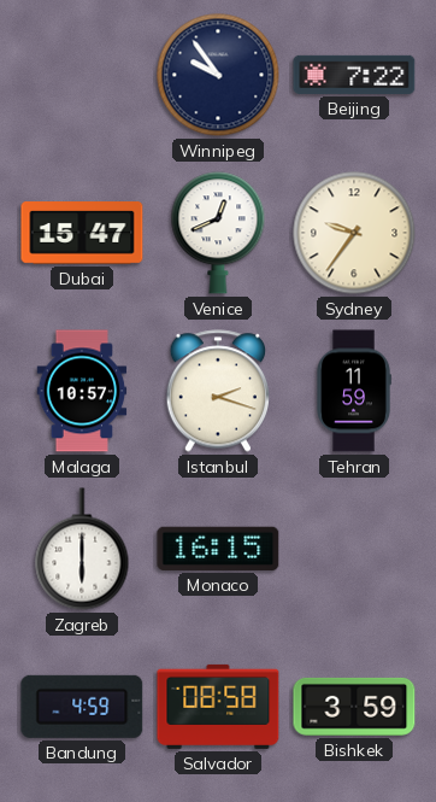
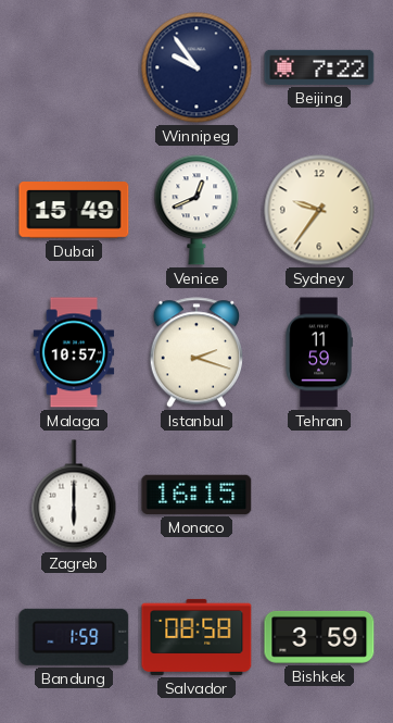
Dubai: 15:47 -> 15:49 (74, 211)
Bandung: 4:59 -> 1:59 (74, 637)
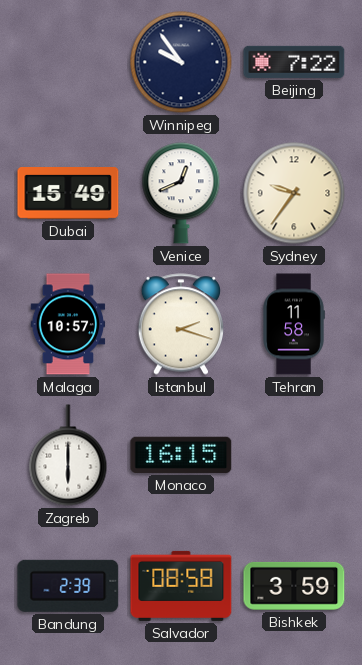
Tehran: 11:59 -> 11:58 (294, 324)
Bandung: 1:59 -> 2:39 (68, 586)
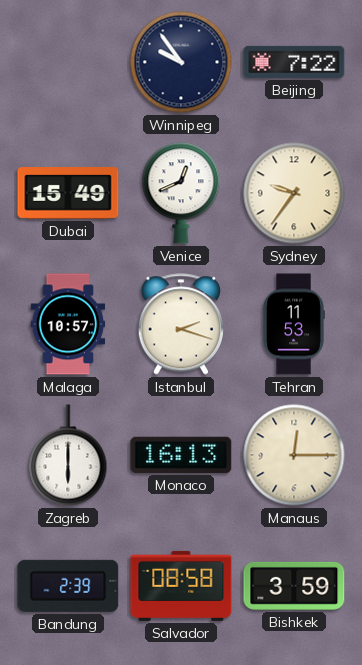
Tehran: 11:58 -> 11:53 (294, 324)
Monaco: 16:15 -> 16:13 (181, 455)
Manaus: none -> 12:15 (294, 455)
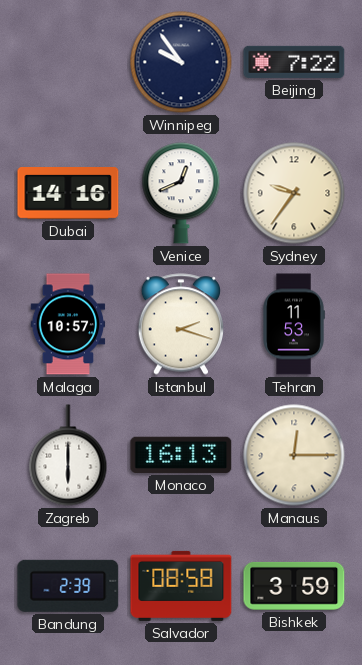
Dubai: 15:49 -> 14:16 (68, 194)
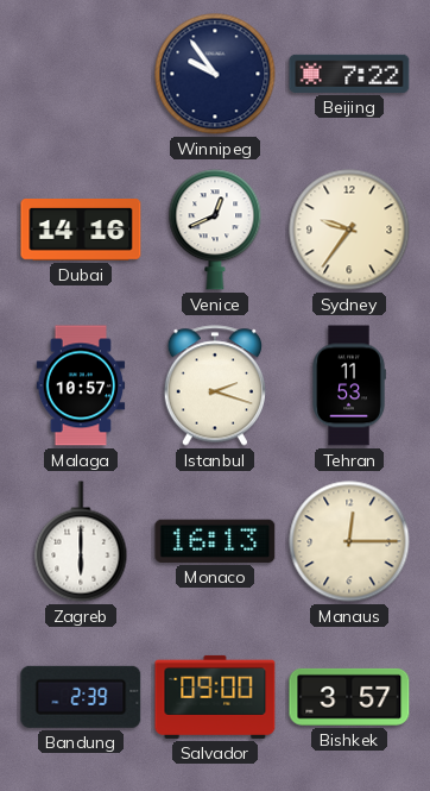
Salvador: 08:58 -> 09:00 (215, 697)
Bishkek: 3:59 -> 3:57 (349, 697)
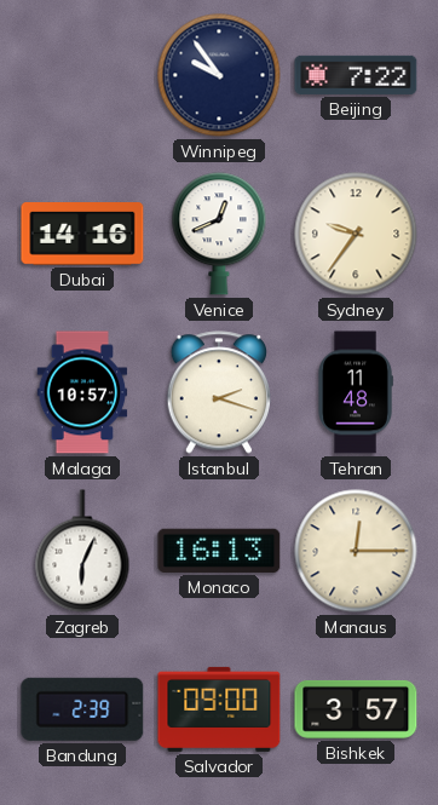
Tehran: 11:53 -> 11:48 (356, 392)
Zagreb: 6:00 -> 6:04 (82, 551)
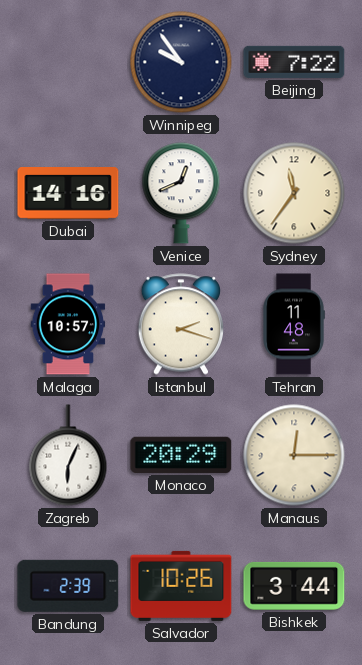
Sydney: 9:36 -> 11:36 (294, 193)
Monaco: 16:13 -> 20:29 (181, 455)
Salvador: 09:00 -> 10:26 (181, 586)
Bishkek: 3:57 -> 3:44 (294, 586)
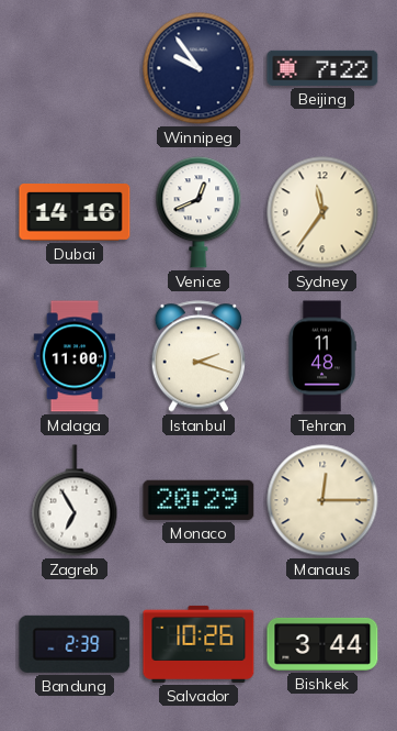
Malaga: 10:57 -> 11:00 (75, 356)
Zagreb: 6:04 -> 6:55 (75, 500)
